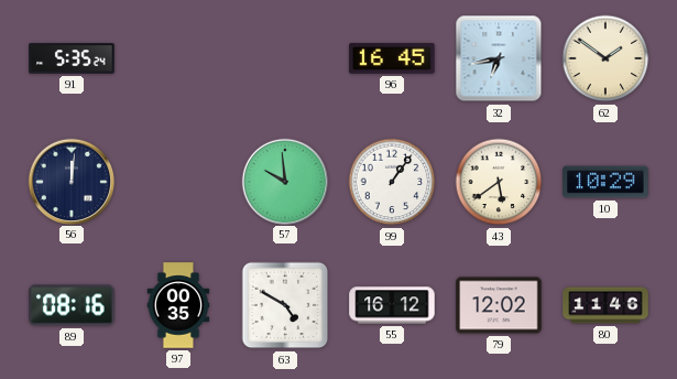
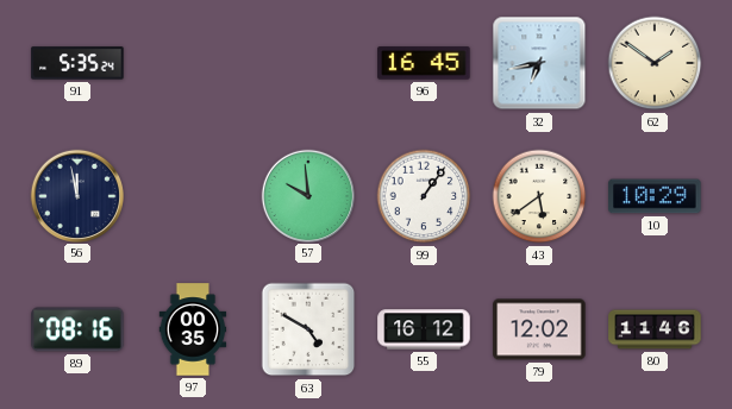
56: 12:01 -> 11:58 (76, 195)
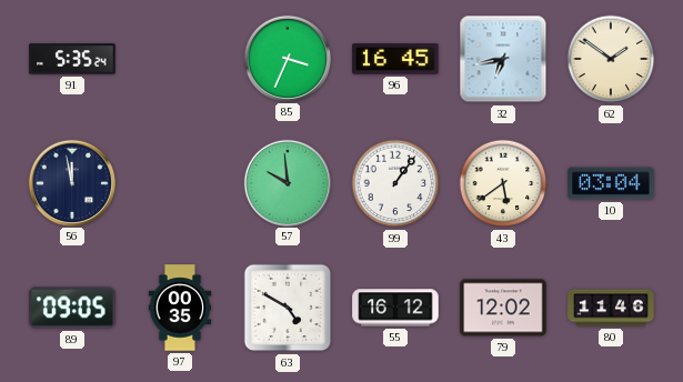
85: none -> 3:34 (287, 58)
10: 10:29 -> 03:04 (611, 183)
89: 08:16 -> 09:05 (72, 308)
